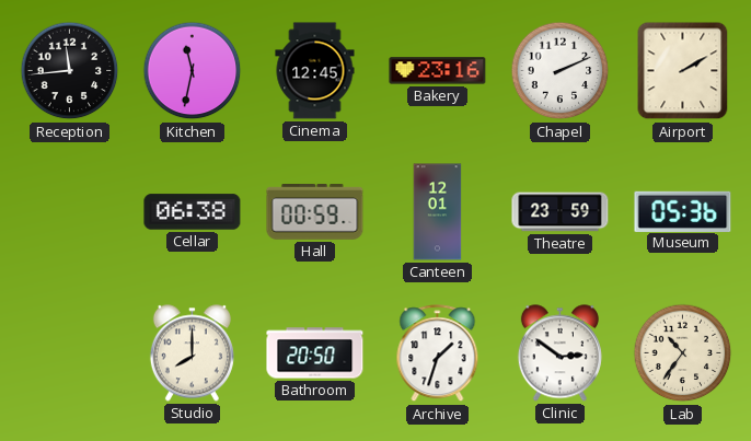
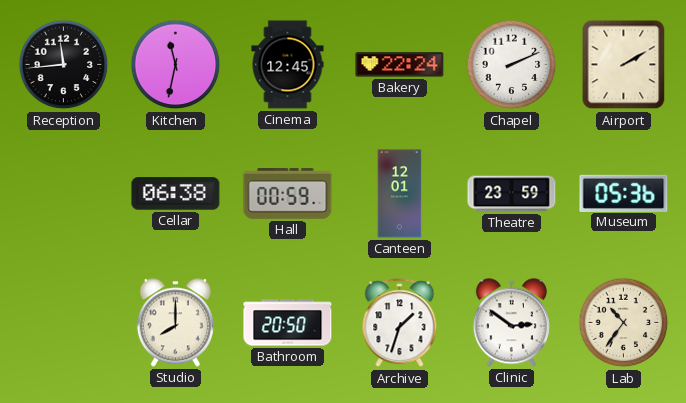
Bakery: 23:16 -> 22:24 (400, 65)
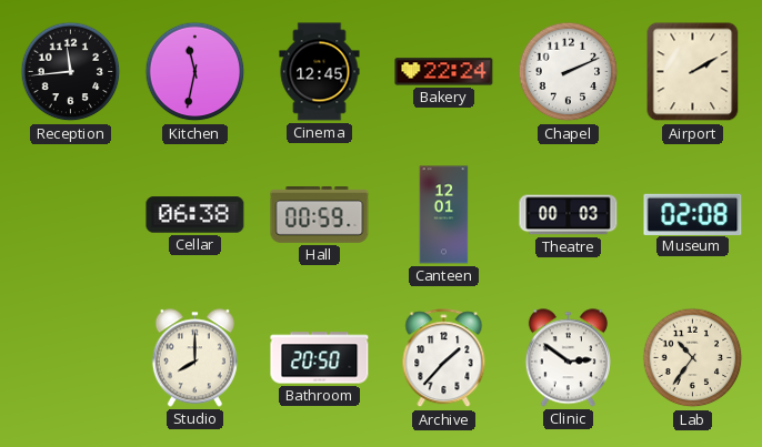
Theatre: 23:59 -> 00:03 (569, 215)
Museum: 05:36 -> 02:08 (693, 214)
Archive: 1:33 -> 1:37 (444, 358)
